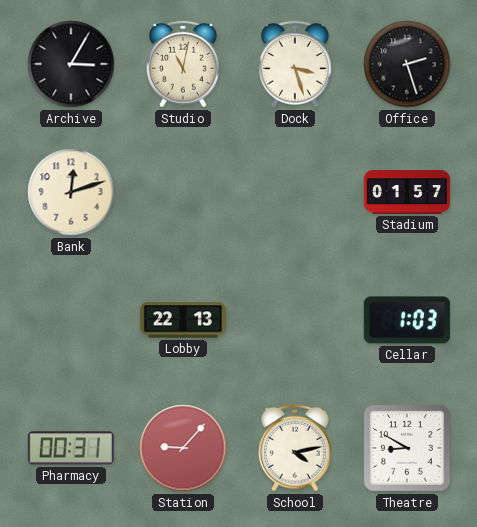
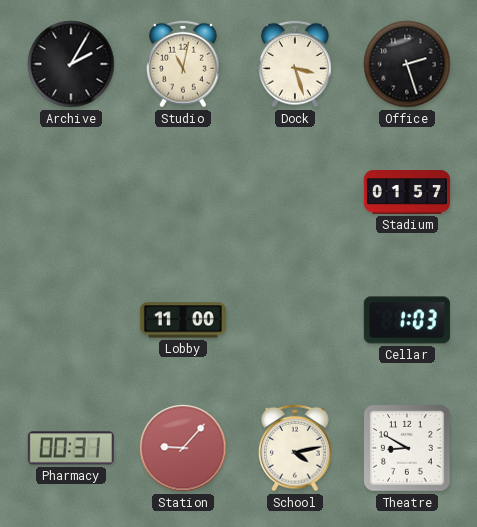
Archive: 3:05 -> 2:05 (71, 64)
Bank: 12:12 -> none (71, 192)
Lobby: 22:13 -> 11:00 (183, 320)
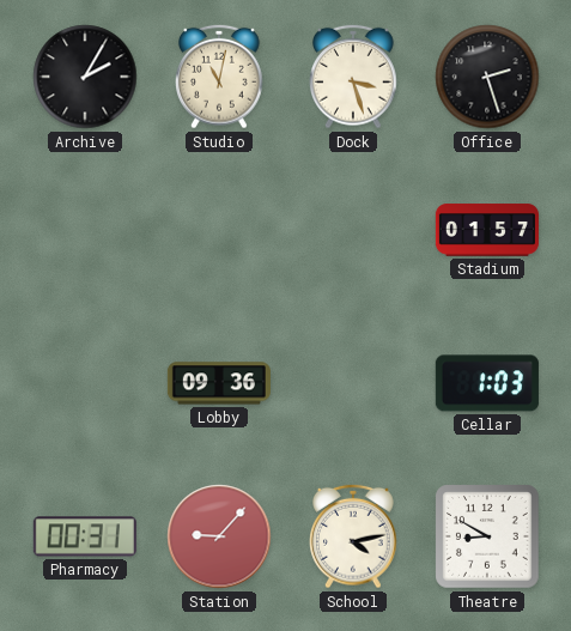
Lobby: 11:00 -> 09:36 (219, 383)
